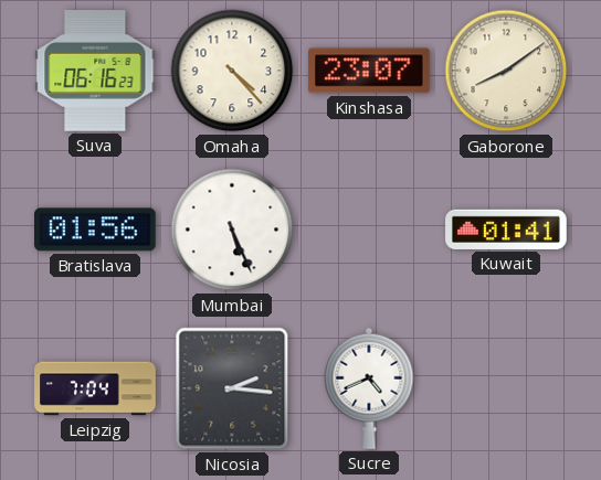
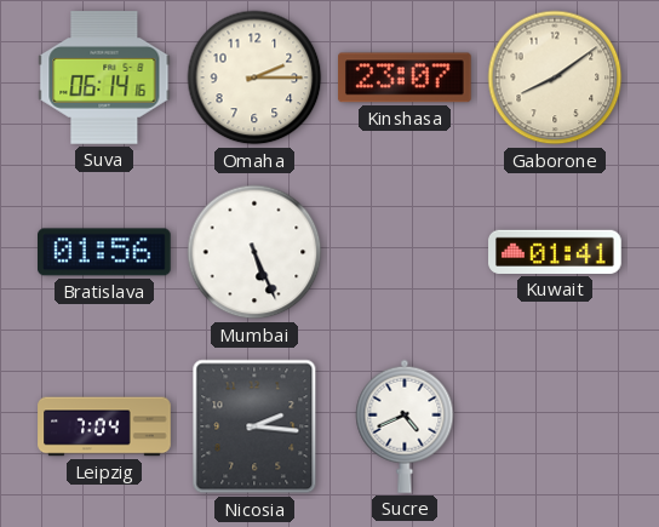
Suva: 06:16 -> 06:14 (104, 78)
Omaha: 4:23 -> 2:15 (254, 78)
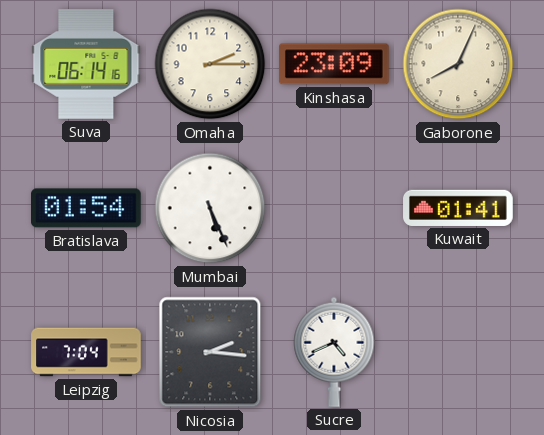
Kinshasa: 23:07 -> 23:09 (335, 64)
Gaborone: 8:09 -> 8:04 (458, 64)
Bratislava: 01:56 -> 01:54 (87, 208)
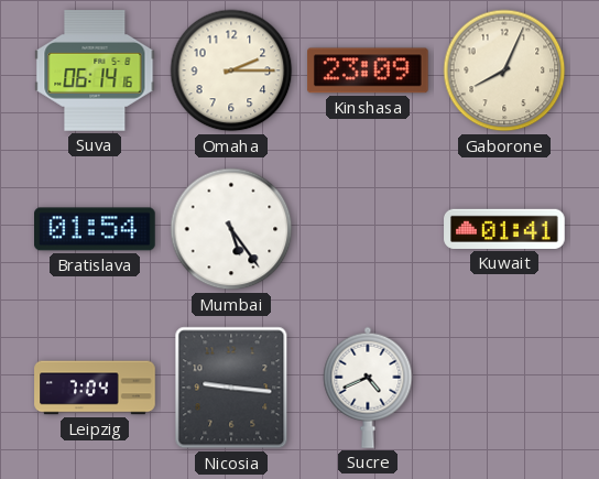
Mumbai: 5:26 -> 5:24 (231, 229)
Nicosia: 2:16 -> 9:16 (231, 388)
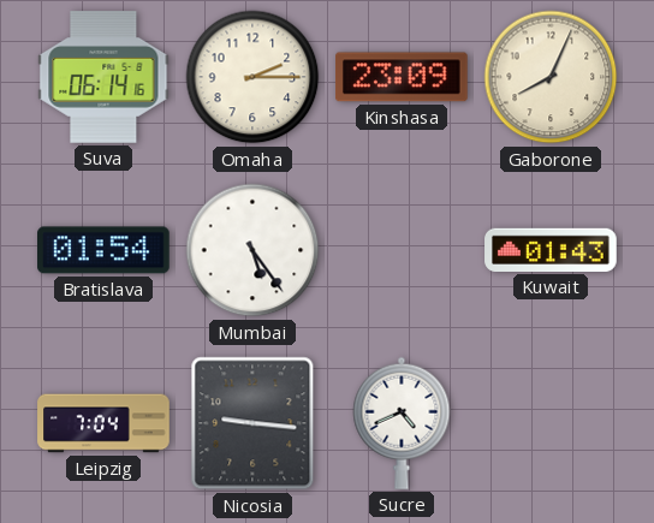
Kuwait: 01:41 -> 01:43 (551, 250)
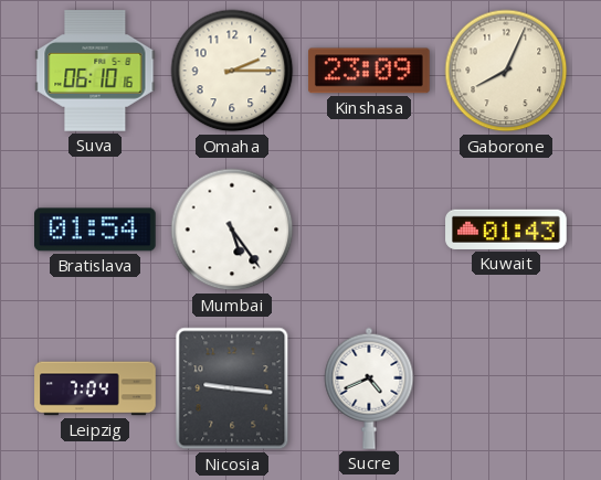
Suva: 06:14 -> 06:10 (95, 71)
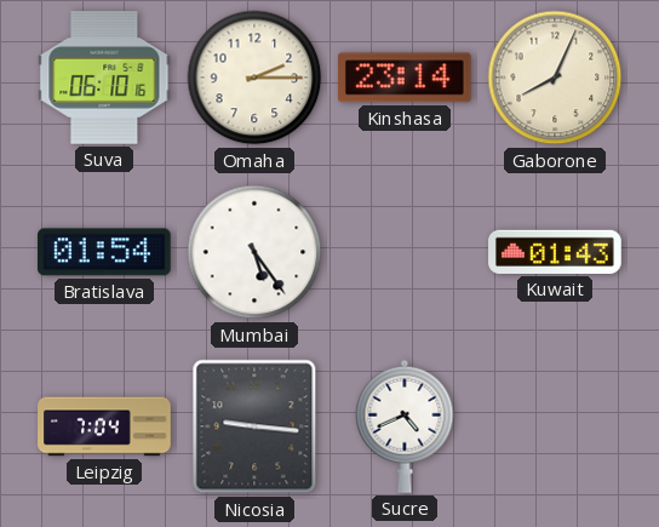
Kinshasa: 23:09 -> 23:14 (406, 78)
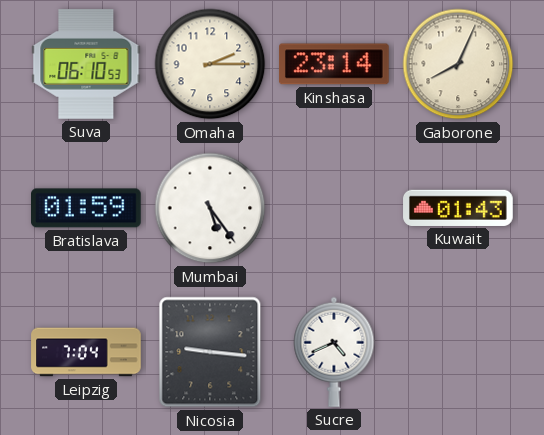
Suva: 06:10:16 -> 06:10:53 (86, 64)
Bratislava: 01:54 -> 01:59 (87, 208)
